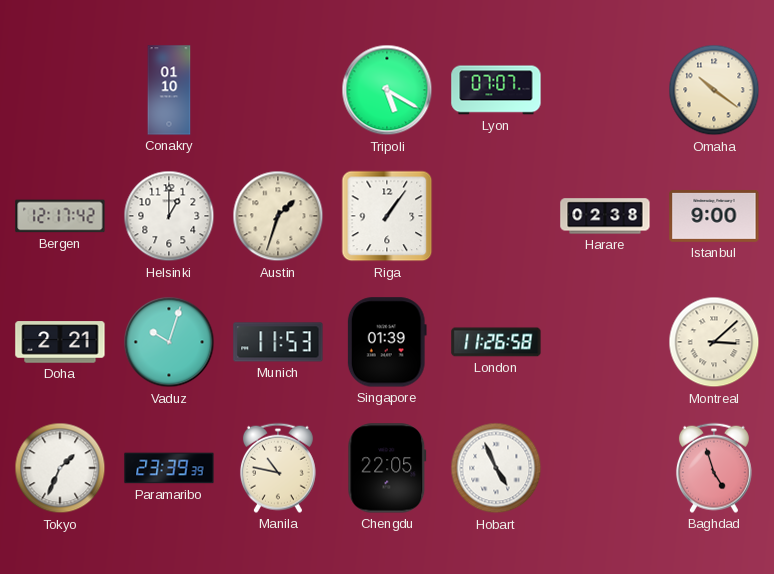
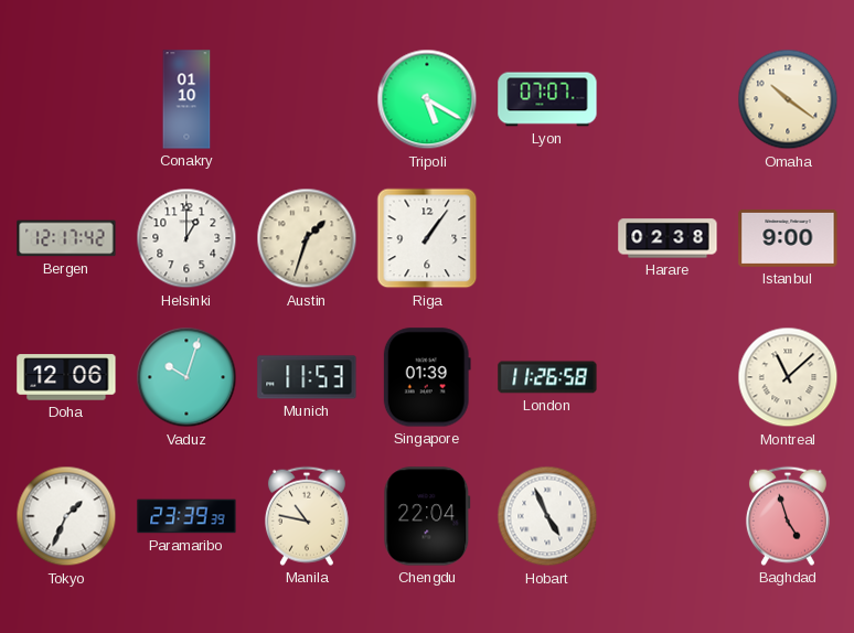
Doha: 2:21 -> 12:06 (66, 377)
Montreal: 3:08 -> 11:08 (788, 377)
Chengdu: 22:05 -> 22:04 (427, 516)
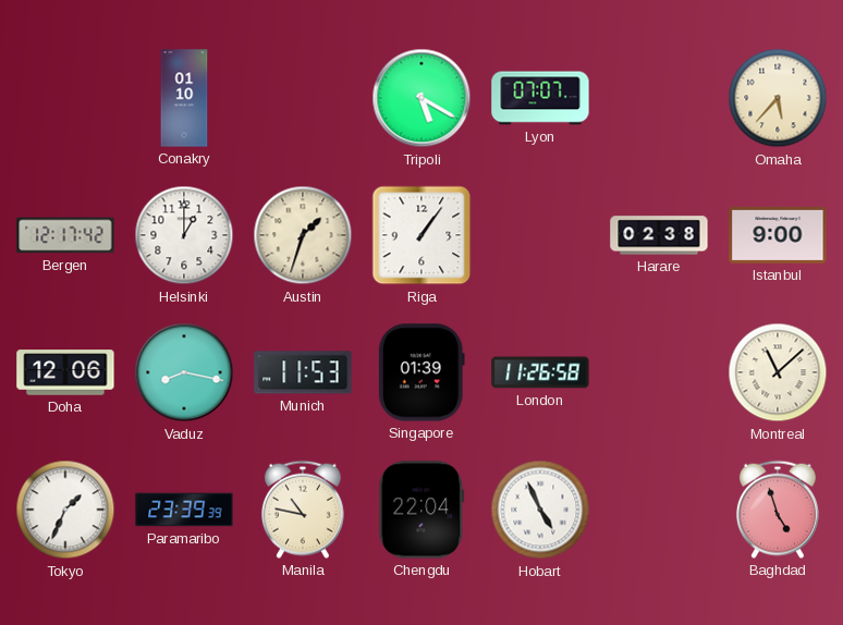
Omaha: 10:21 -> 5:37 (778, 98)
Vaduz: 10:03 -> 8:17 (184, 372)
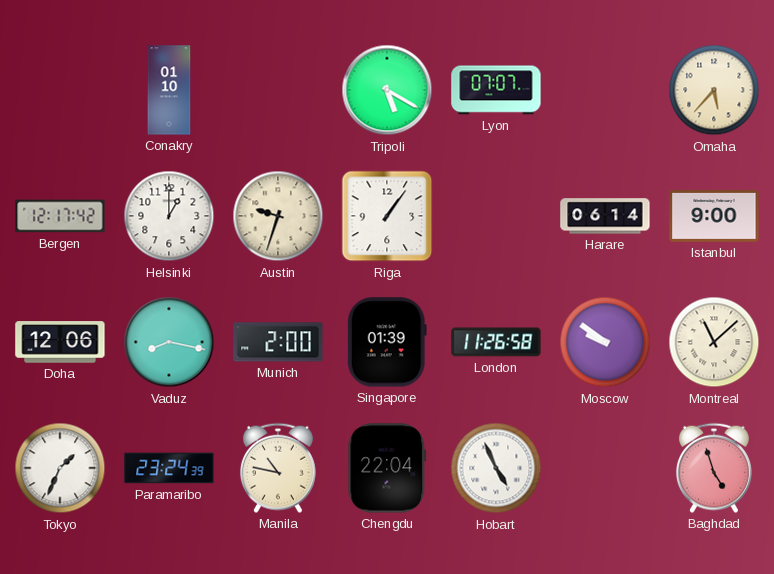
Austin: 1:33 -> 9:33 (278, 216)
Harare: 02:38 -> 06:14 (605, 216)
Munich: 11:53 -> 2:00 (278, 342)
Moscow: none -> 9:51 (605, 342)
Paramaribo: 23:39 -> 23:24 (169, 468)
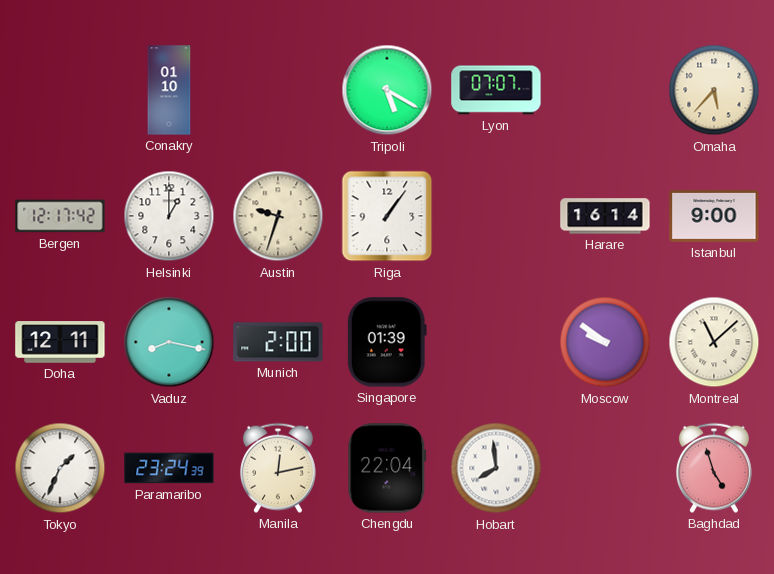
Harare: 06:14 -> 16:14 (605, 216)
Doha: 12:06 -> 12:11 (60, 342)
London: 11:26 -> none (496, 342)
Manila: 10:47 -> 12:13 (278, 468)
Hobart: 4:56 -> 7:59 (496, 468)
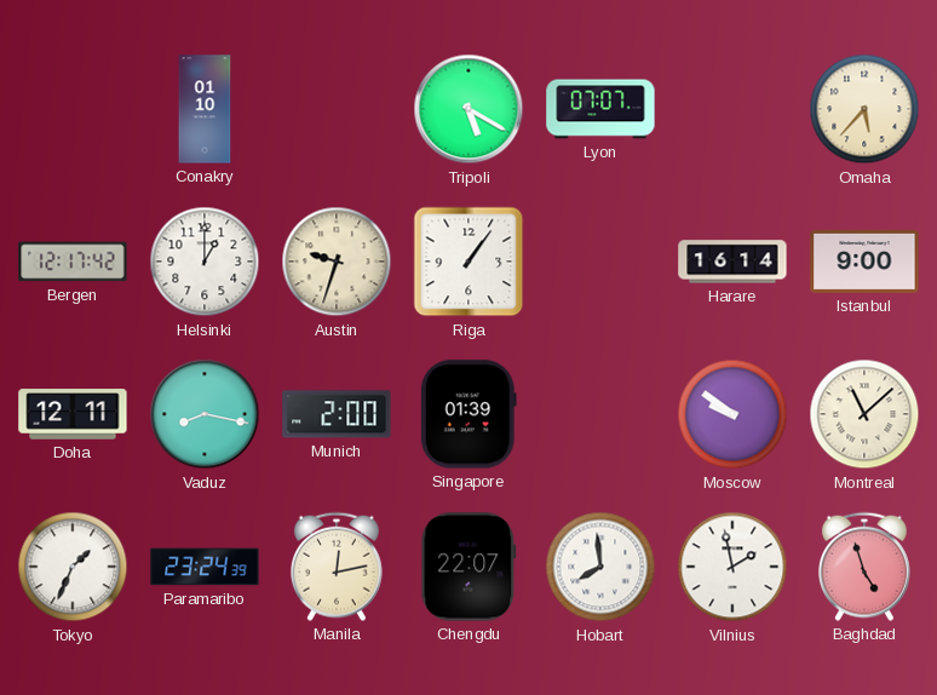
Chengdu: 22:04 -> 22:07 (469, 567)
Vilnius: none -> 1:58 (732, 567)
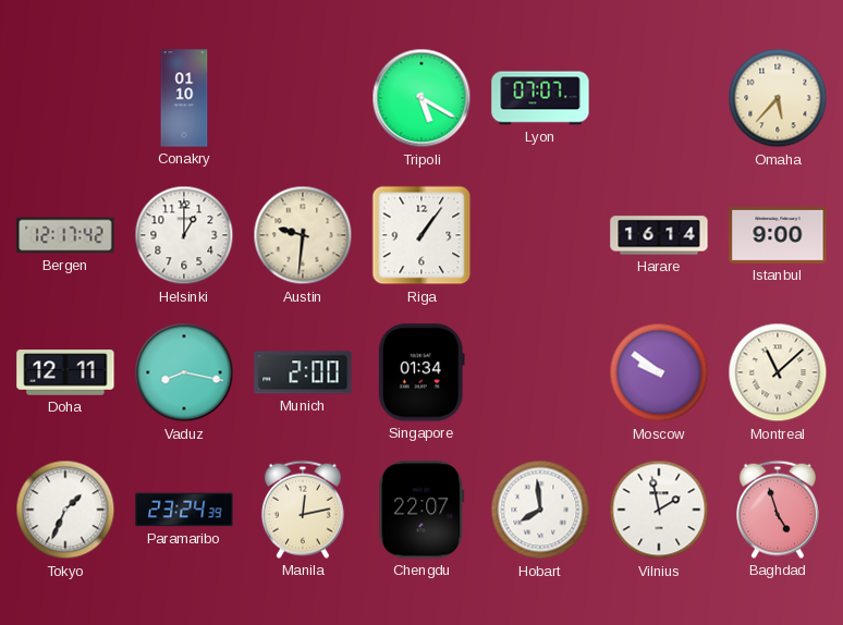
Austin: 9:33 -> 9:31 (303, 235)
Singapore: 01:39 -> 01:34 (421, 372)
